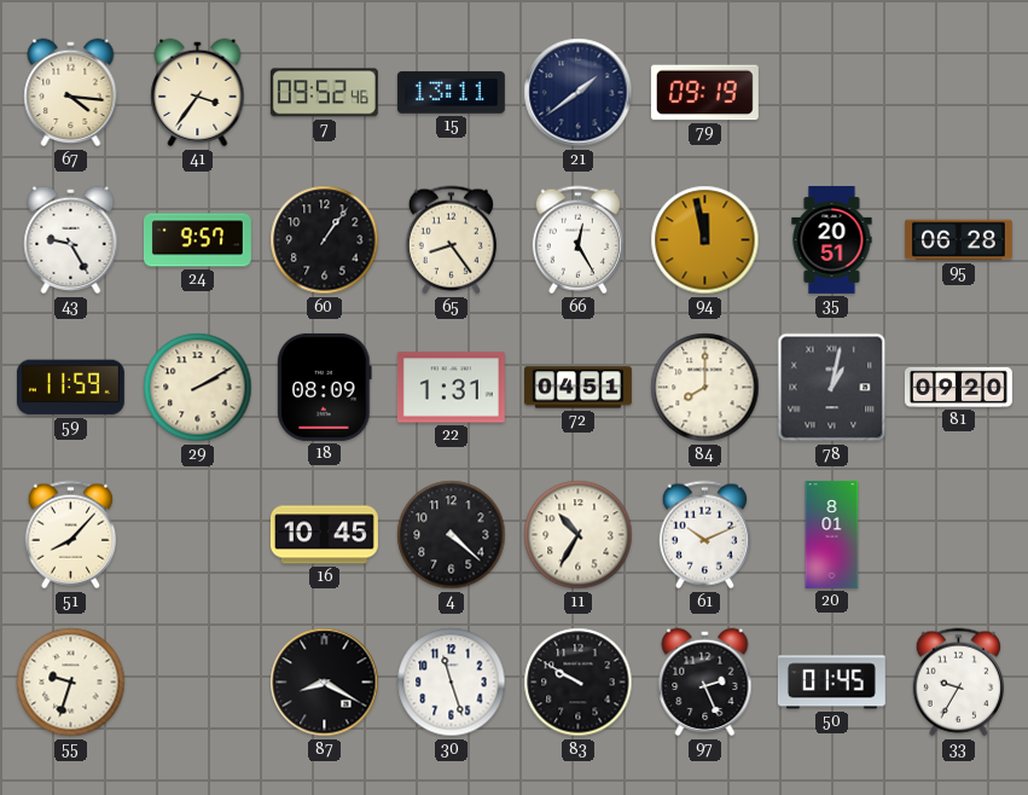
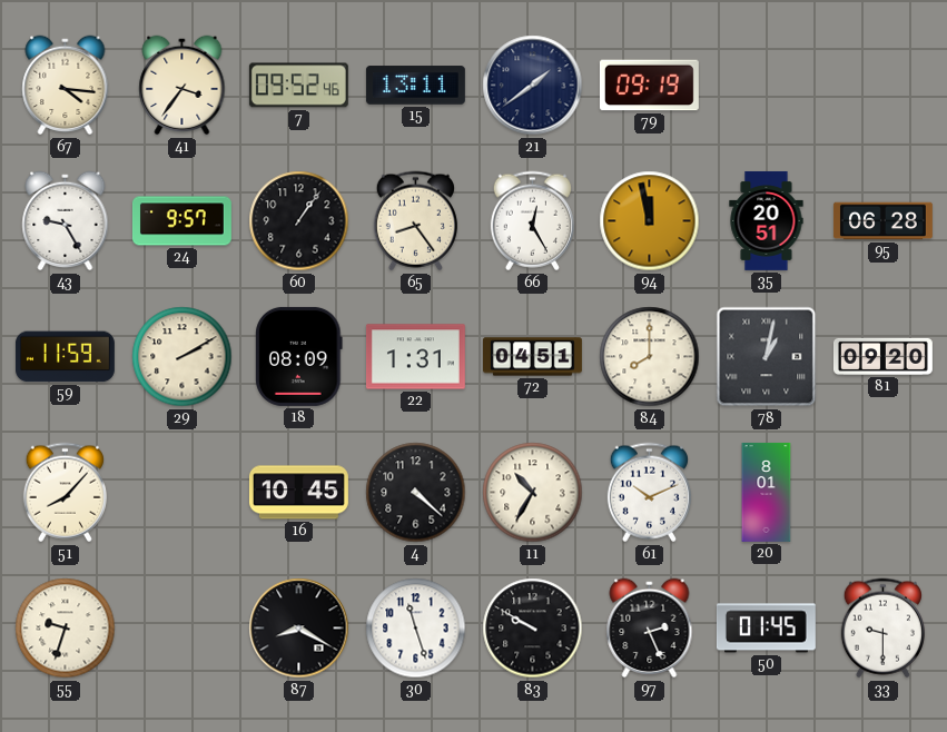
33: 9:35 -> 9:30 (882, 629)
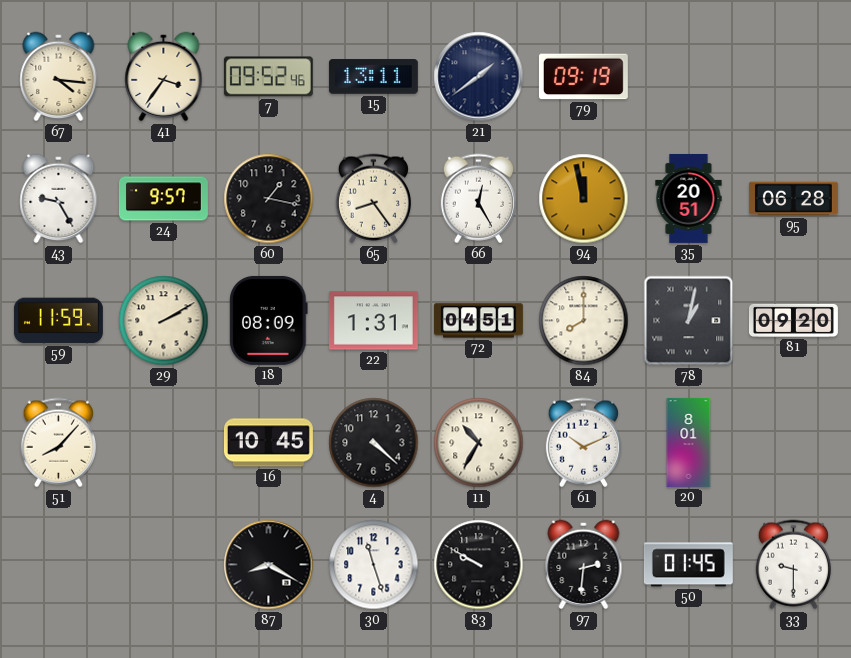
60: 1:06 -> 1:17 (269, 199)
55: 9:33 -> none (66, 629)
97: 2:26 -> 2:31 (584, 565)
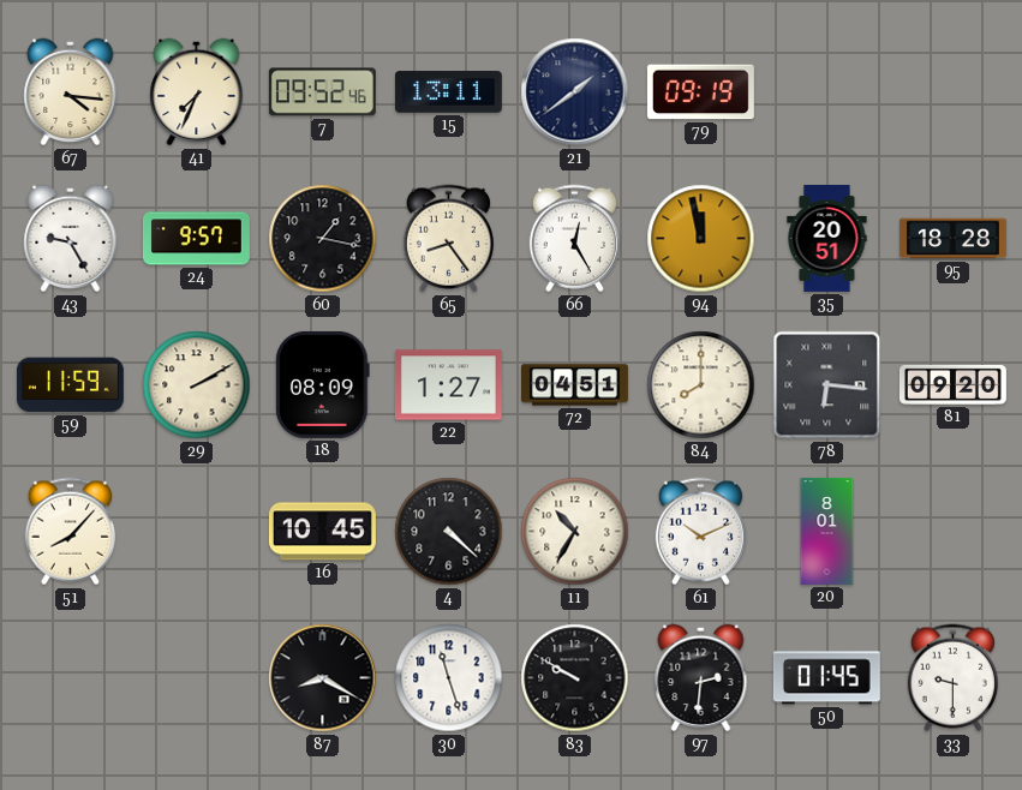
41: 3:36 -> 7:34 (197, 92)
95: 06:28 -> 18:28 (952, 239)
22: 1:31 -> 1:27 (448, 385)
78: 1:02 -> 6:16 (827, 385)
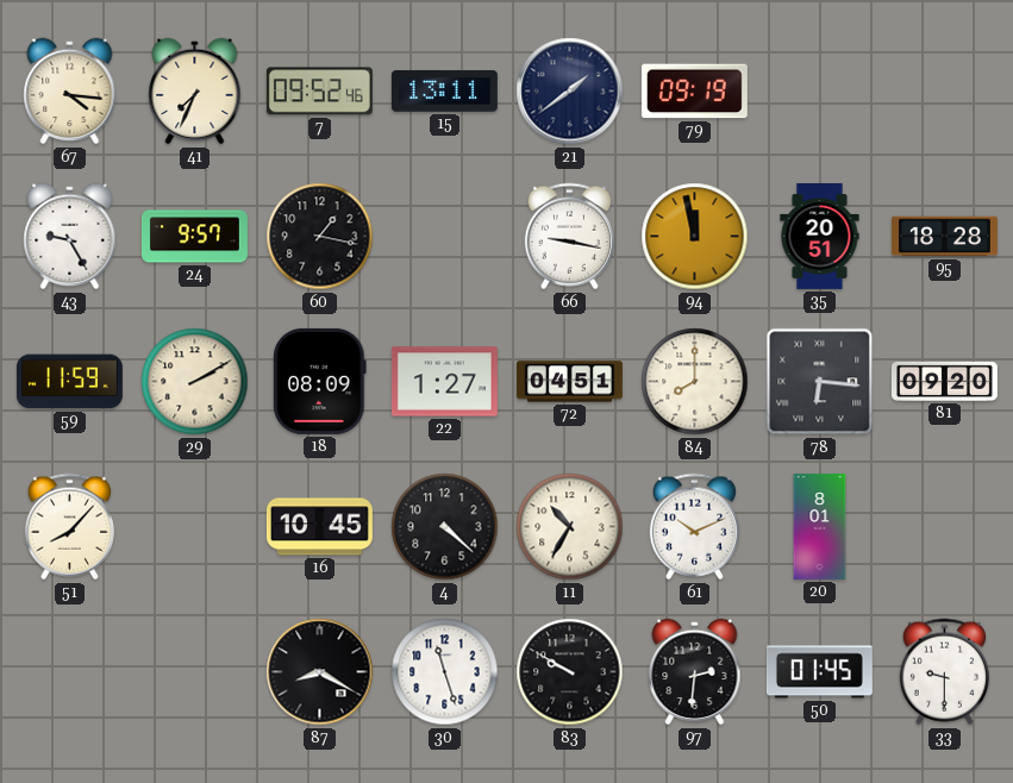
65: 8:24 -> none (448, 239)
66: 12:25 -> 9:17 (569, 237)
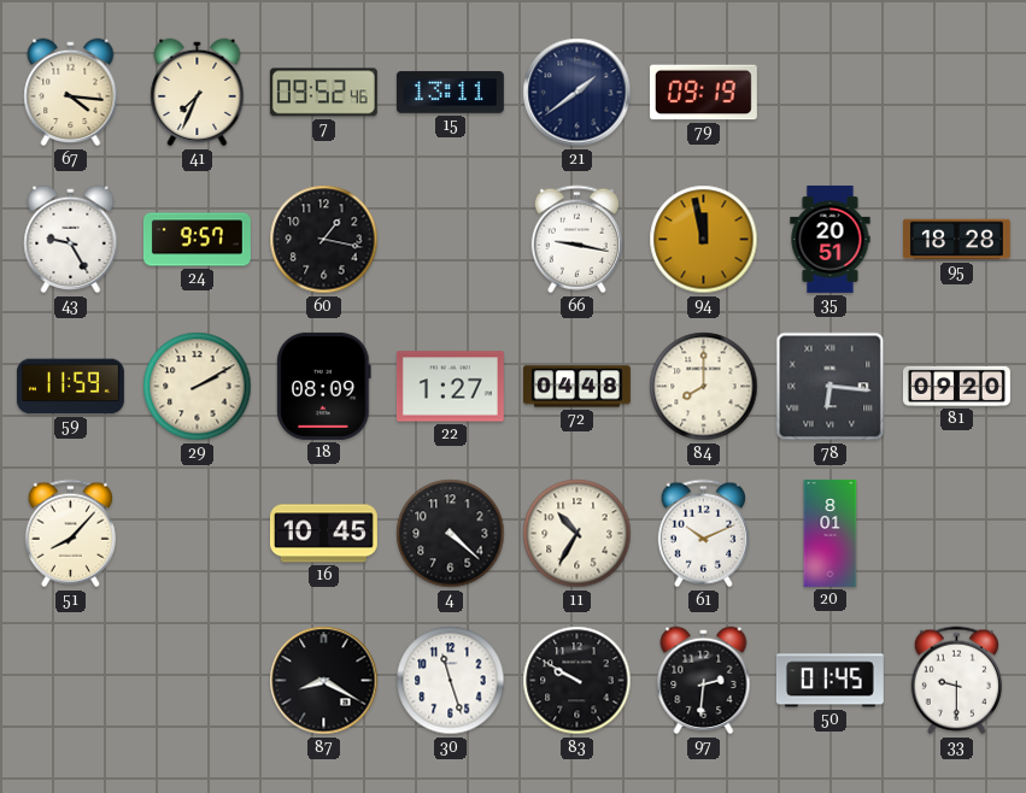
72: 04:51 -> 04:48 (576, 387)
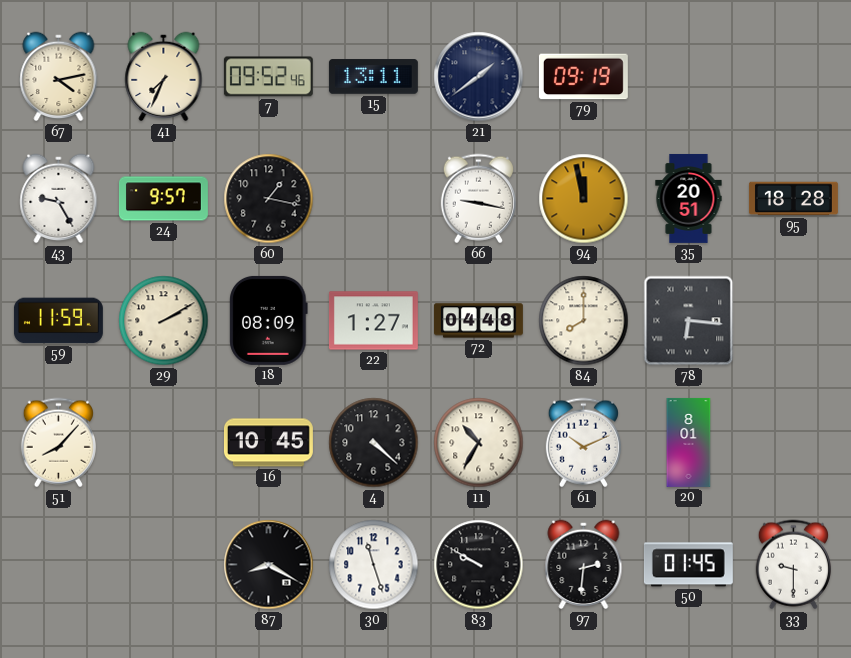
67: 4:16 -> 4:13 (59, 77)
81: 09:20 -> none (956, 386)
